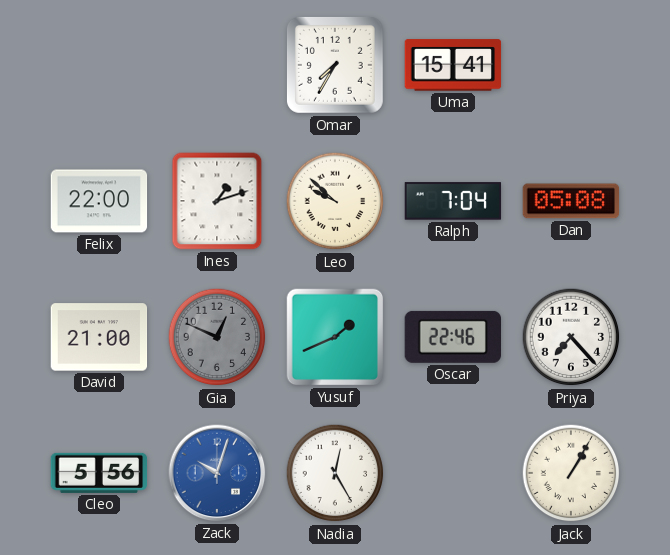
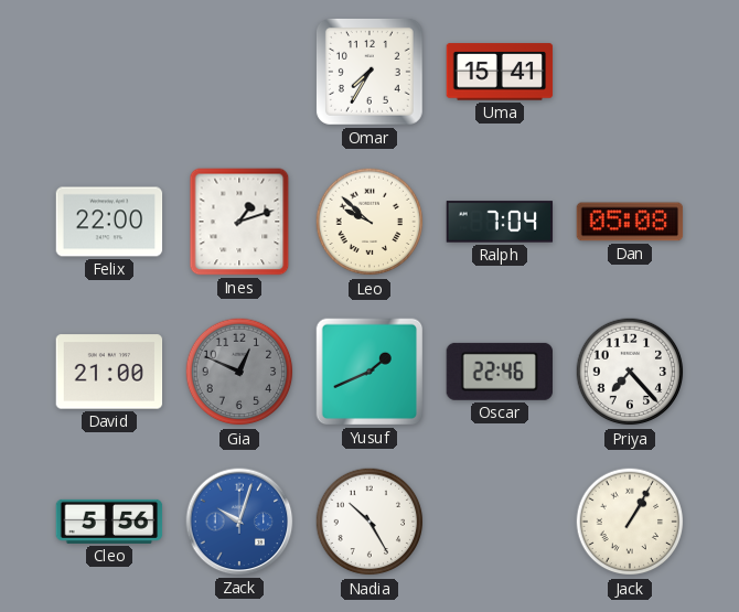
Nadia: 12:25 -> 10:25 (369, 522)
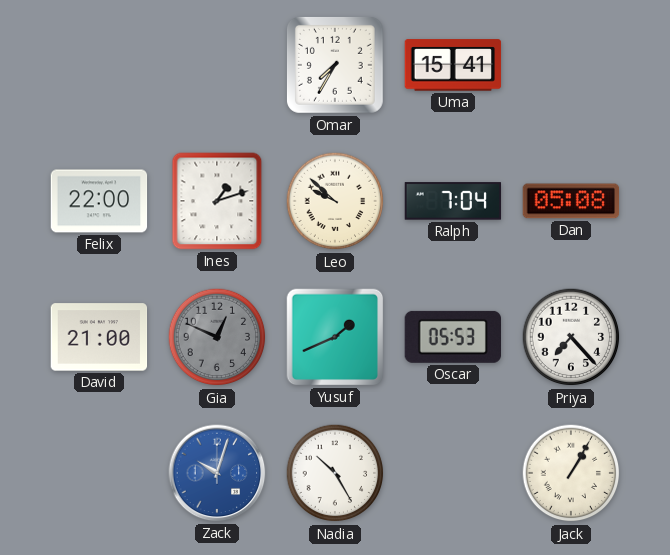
Oscar: 22:46 -> 05:53 (452, 337)
Cleo: 5:56 -> none (109, 522)
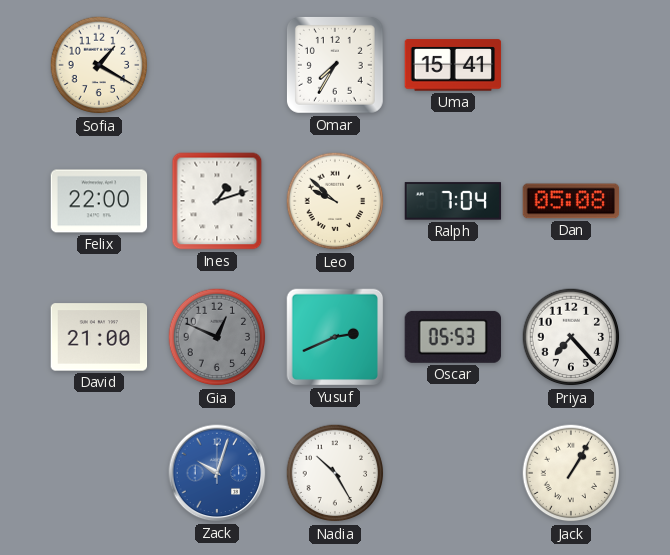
Sofia: none -> 1:20 (99, 65)
Yusuf: 1:41 -> 2:41 (335, 337)
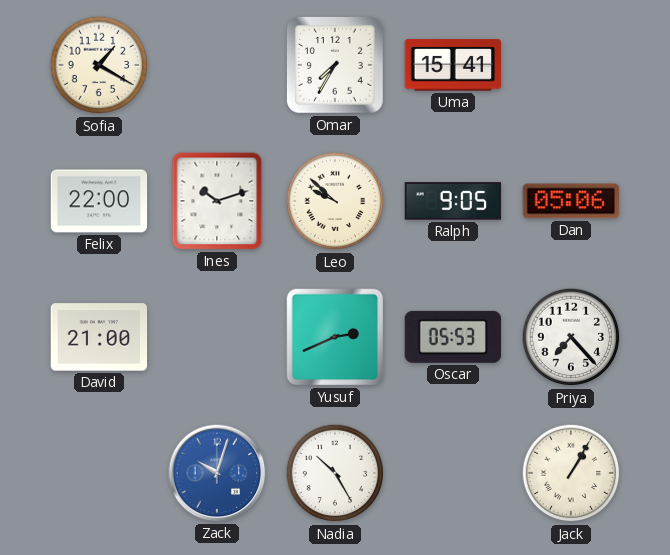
Ines: 1:12 -> 10:12 (217, 201)
Ralph: 7:04 -> 9:05 (453, 201)
Dan: 05:08 -> 05:06 (571, 201)
Gia: 12:49 -> none (217, 337)
